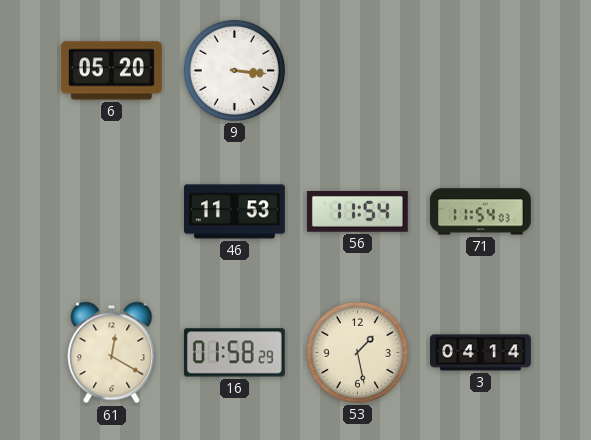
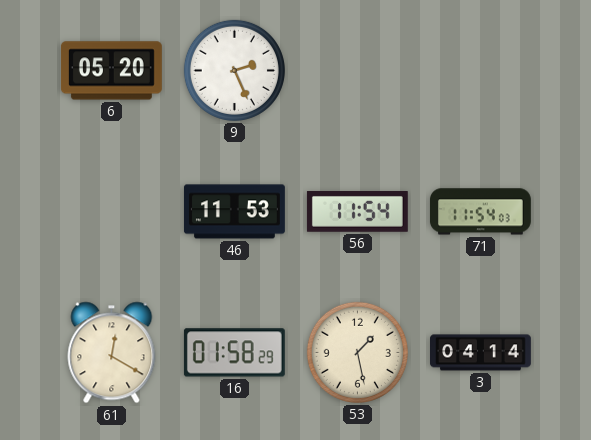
9: 3:16 -> 2:26 (234, 70)
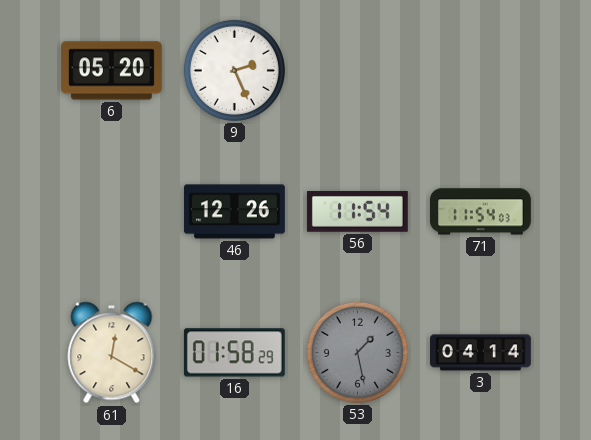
46: 11:53 -> 12:26 (235, 212)
53 dial: cream -> grey (357, 352)
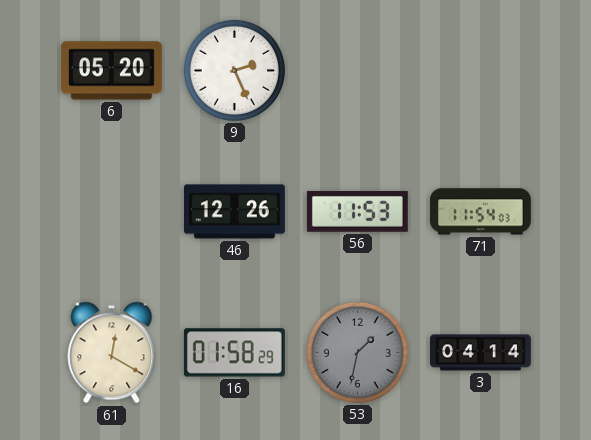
56: 11:54 -> 11:53 (357, 212)
53: 1:28 -> 1:32 (357, 352)
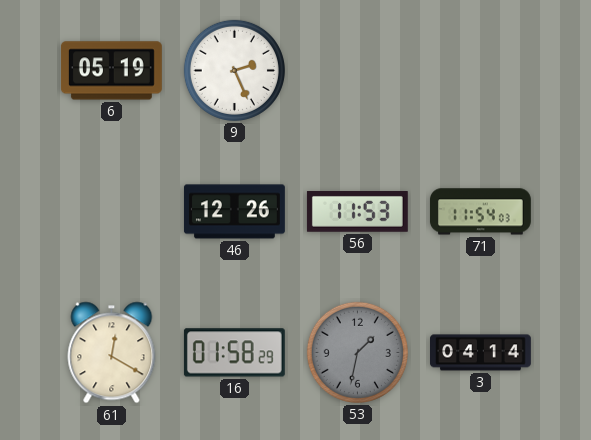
6: 05:20 -> 05:19 (111, 71)
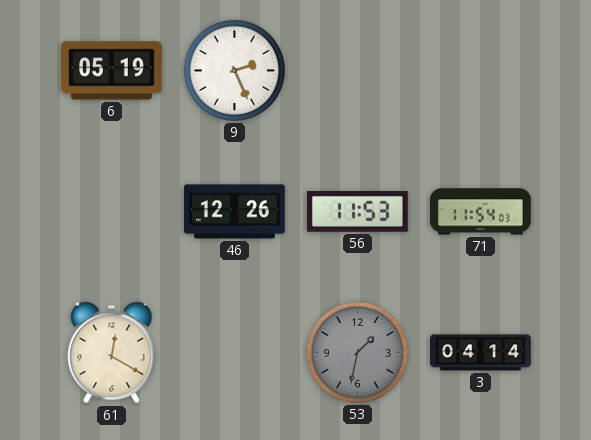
16: 01:58 -> none (234, 353)
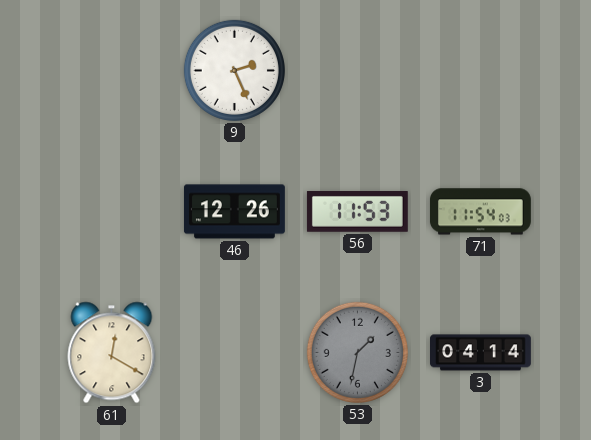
6: 05:19 -> none (111, 71)
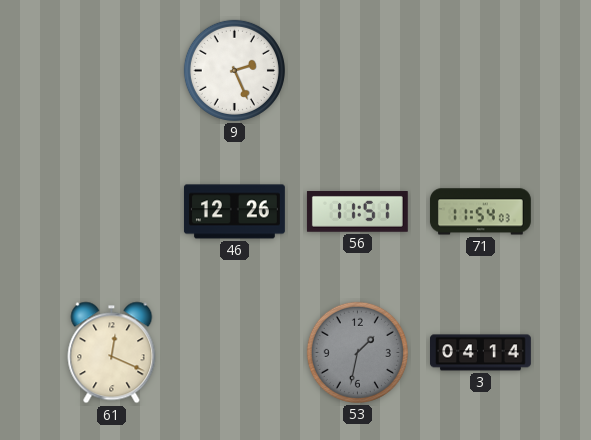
56: 11:53 -> 11:51 (357, 212)
61: 12:20 -> 12:19 (112, 353)
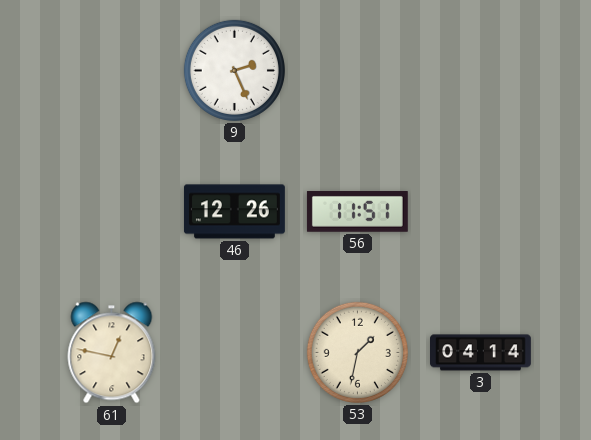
71: 11:54 -> none (480, 212)
61: 12:19 -> 12:47 (112, 353)
53 dial: grey -> cream (357, 352)
